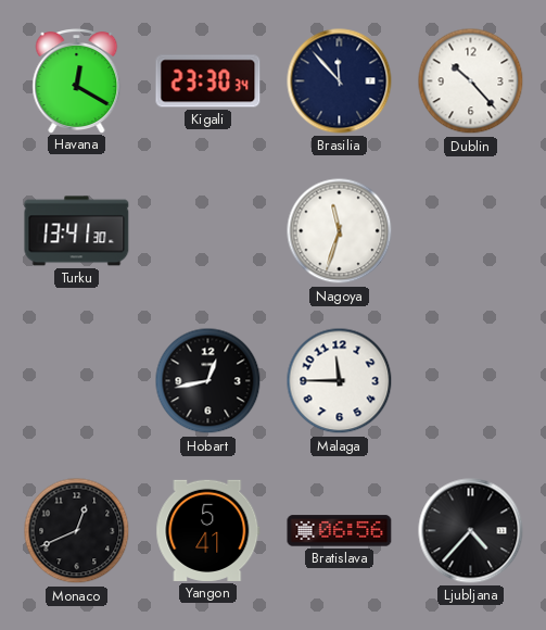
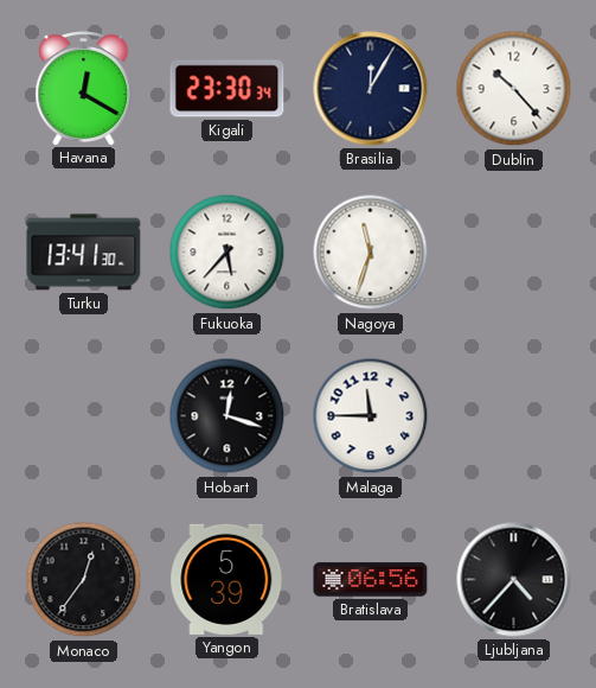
Brasilia: 11:53 -> 12:05 (371, 89)
Fukuoka: none -> 5:37 (227, 253)
Hobart: 12:43 -> 12:18 (227, 416)
Monaco: 12:41 -> 12:36 (84, 580)
Yangon: 5:41 -> 5:39 (227, 579)
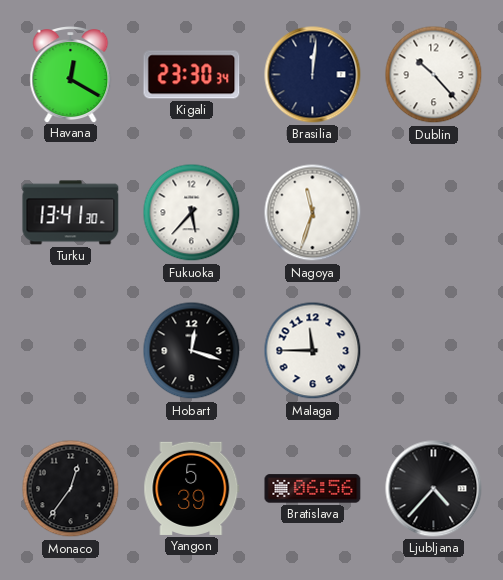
Brasilia: 12:05 -> 12:01 (313, 75)
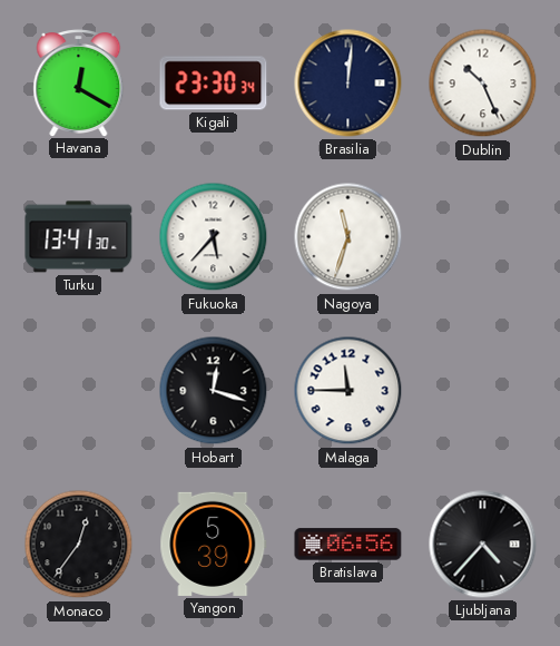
Dublin: 10:23 -> 10:26 (483, 84)
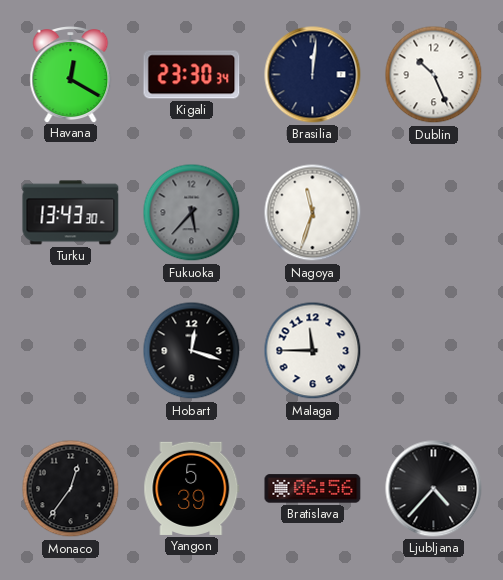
Turku: 13:41 -> 13:43 (71, 213)
Fukuoka dial: white -> grey (192, 213)
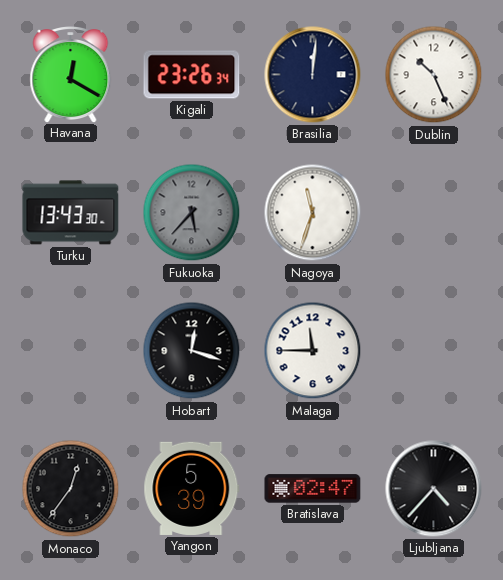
Kigali: 23:30 -> 23:26 (192, 75)
Bratislava: 06:56 -> 02:47 (313, 489)
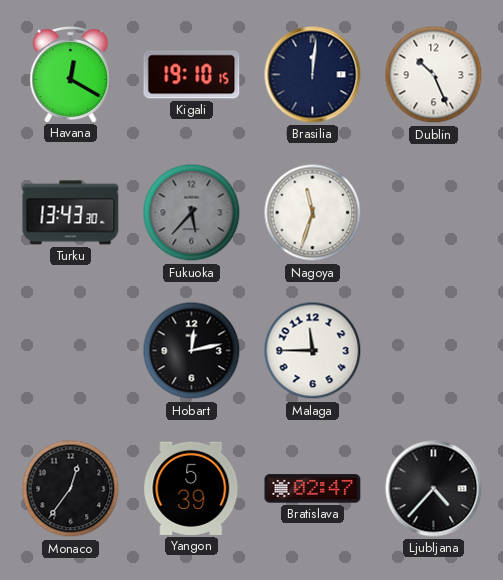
Kigali: 23:26 -> 19:10 (192, 75)
Hobart: 12:18 -> 12:13 (192, 351)
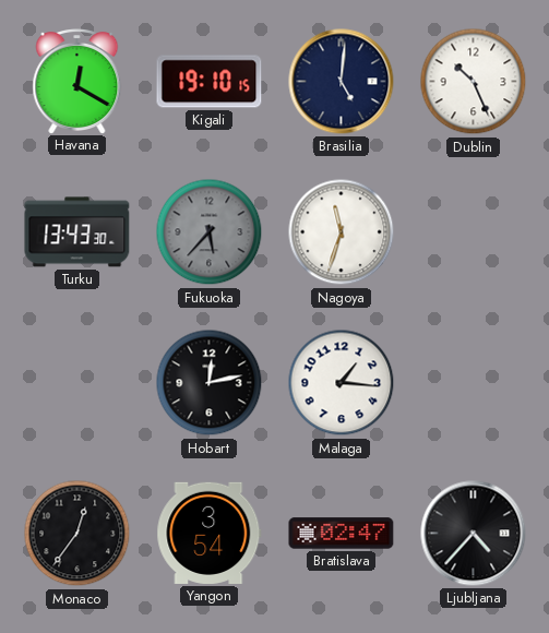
Brasilia: 12:01 -> 5:01 (342, 82)
Malaga: 11:45 -> 1:16 (342, 383)
Yangon: 5:39 -> 3:54 (210, 533)
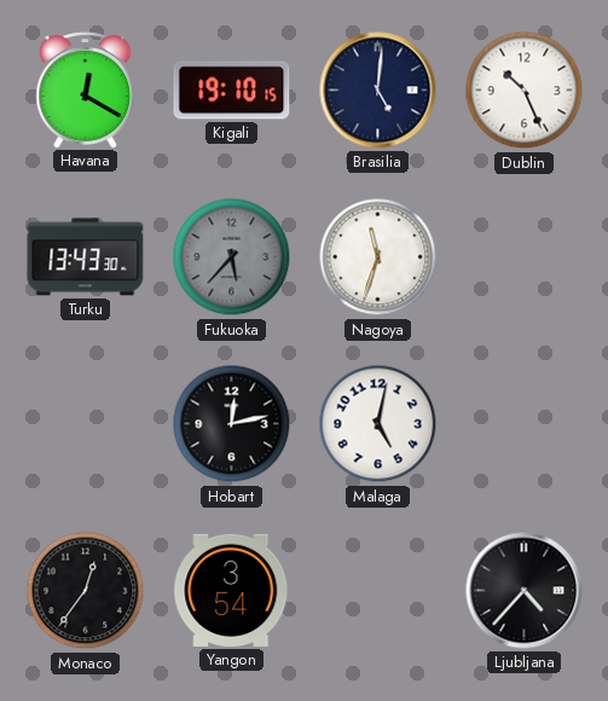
Malaga: 1:16 -> 5:02 (378, 424)
Bratislava: 02:47 -> none (342, 534)
